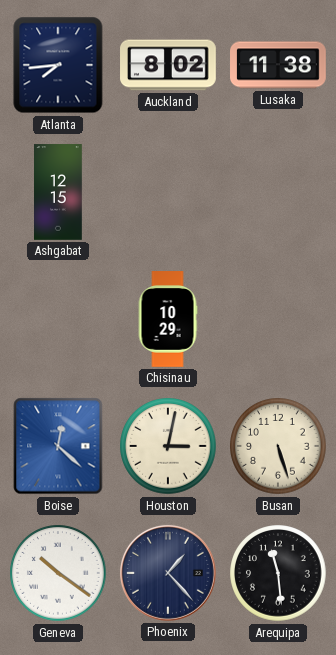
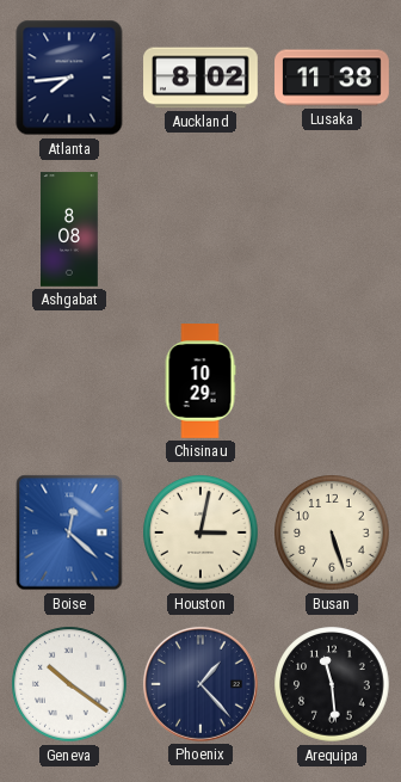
Ashgabat: 12:15 -> 8:08 (69, 229)
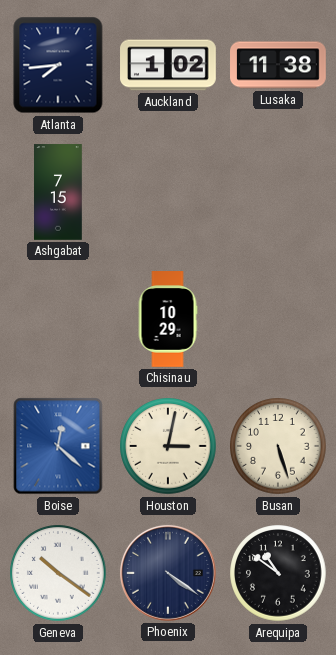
Auckland: 8:02 -> 1:02 (168, 65)
Ashgabat: 8:08 -> 7:15 (58, 192)
Phoenix: 1:23 -> 4:21 (168, 573)
Arequipa: 11:29 -> 10:51 (278, 573)
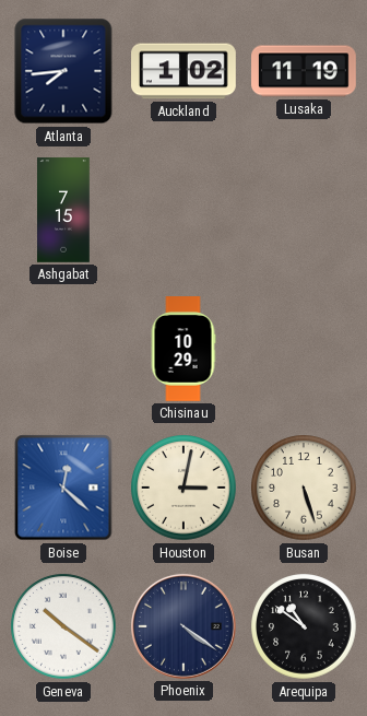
Lusaka: 11:38 -> 11:19 (304, 71)
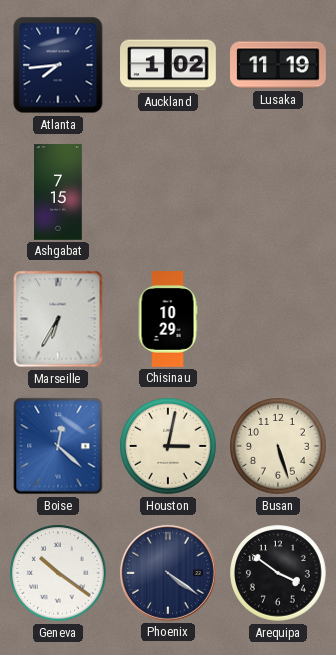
Marseille: none -> 6:35 (58, 319)
Arequipa: 10:51 -> 3:51 (278, 573)
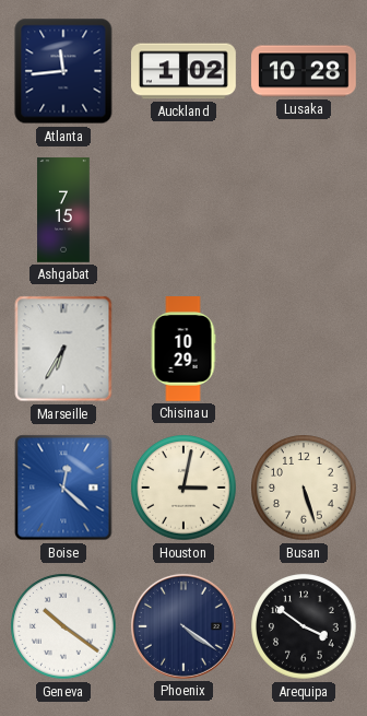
Atlanta: 7:44 -> 11:44 (63, 71)
Lusaka: 11:19 -> 10:28 (304, 71)
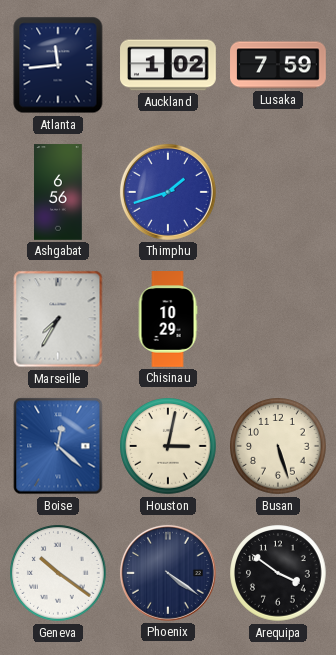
Lusaka: 10:28 -> 7:59 (278, 65)
Ashgabat: 7:15 -> 6:56 (58, 192)
Thimphu: none -> 1:42 (168, 192)
Marseille: 6:35 -> 7:35 (58, 319)
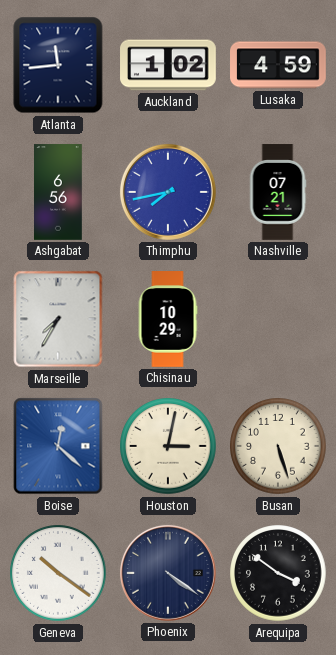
Lusaka: 7:59 -> 4:59 (278, 65)
Thimphu: 1:42 -> 7:43 (168, 192)
Nashville: none -> 07:21 (278, 192)
